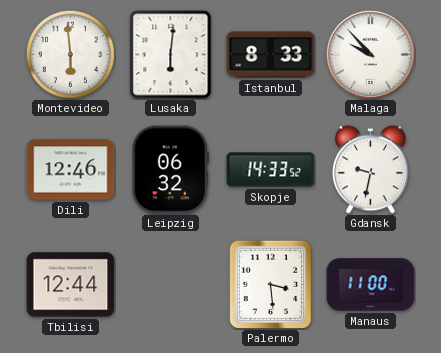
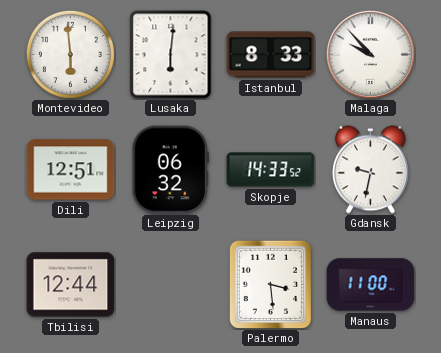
Dili: 12:46 -> 12:51 (71, 170)
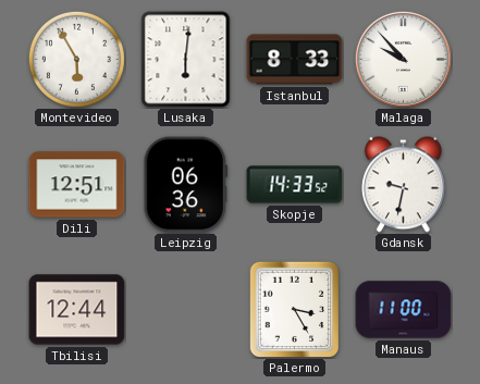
Montevideo: 5:59 -> 5:55 (76, 59)
Leipzig: 06:32 -> 06:36 (185, 185)
Palermo: 3:29 -> 3:25 (295, 309)
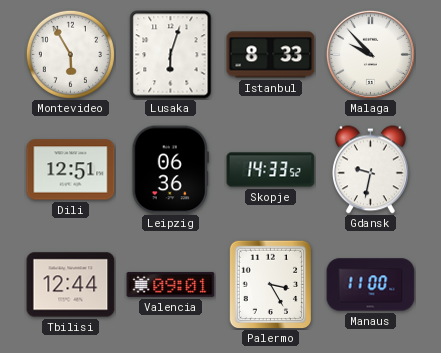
Lusaka: 6:01 -> 6:03 (171, 55)
Valencia: none -> 09:01 (171, 284)
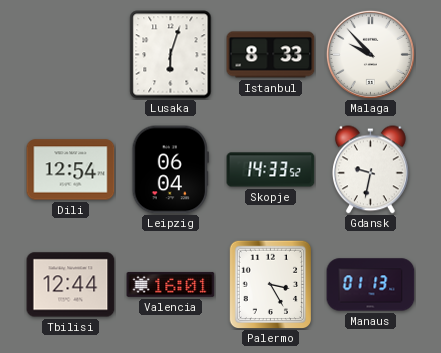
Montevideo: 5:55 -> none (70, 54)
Dili: 12:51 -> 12:54 (71, 170)
Leipzig: 06:36 -> 06:04 (170, 170)
Valencia: 09:01 -> 16:01 (171, 284)
Manaus: 11:00 -> 01:13 (371, 285)
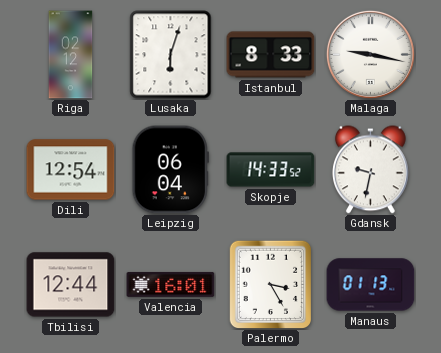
Riga: none -> 02:12 (71, 55)
Malaga: 9:53 -> 9:17 (370, 54)
